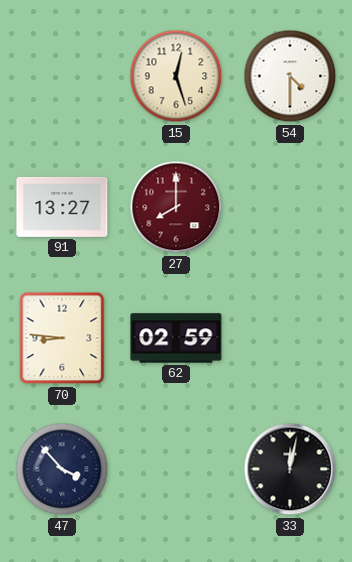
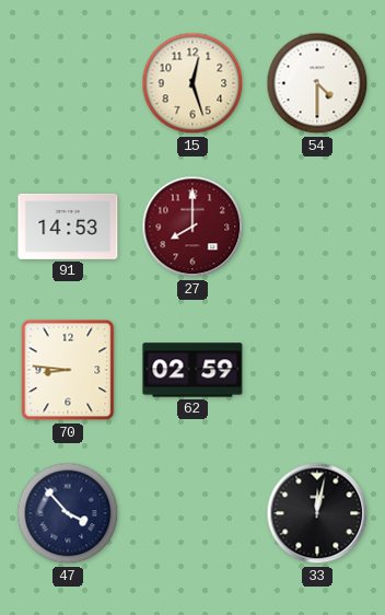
91: 13:27 -> 14:53 (68, 227)
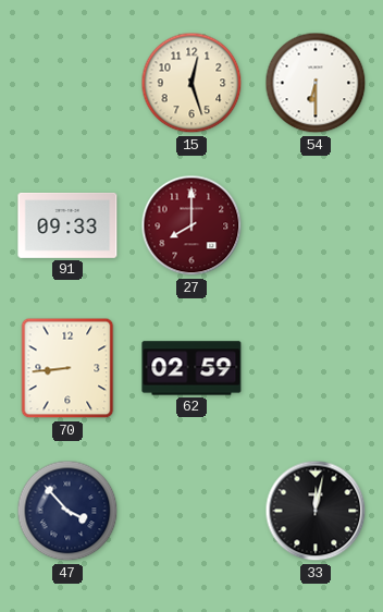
54: 4:30 -> 6:30 (316, 83)
91: 14:53 -> 09:33 (67, 225)
70: 8:46 -> 8:44 (67, 368)
